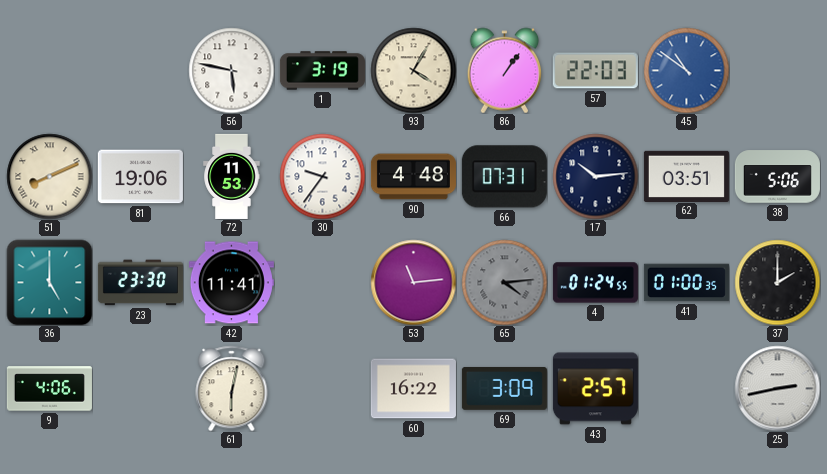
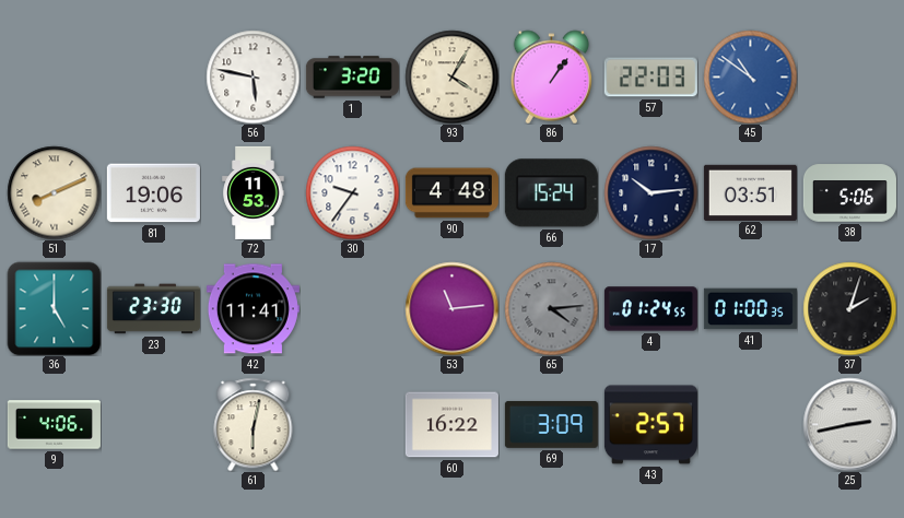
1: 3:19 -> 3:20 (352, 78)
66: 07:31 -> 15:24 (551, 193)
37: 2:00 -> 2:03 (849, 308)
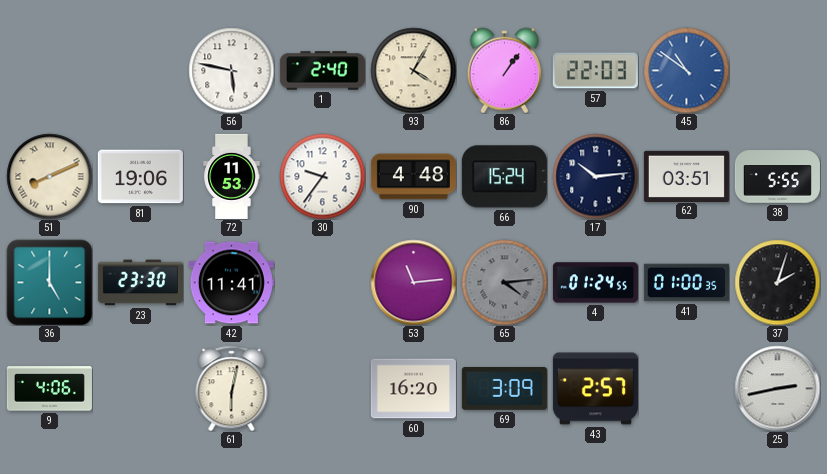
1: 3:20 -> 2:40 (322, 71)
38: 5:06 -> 5:55 (777, 177)
60: 16:22 -> 16:20 (413, 389)
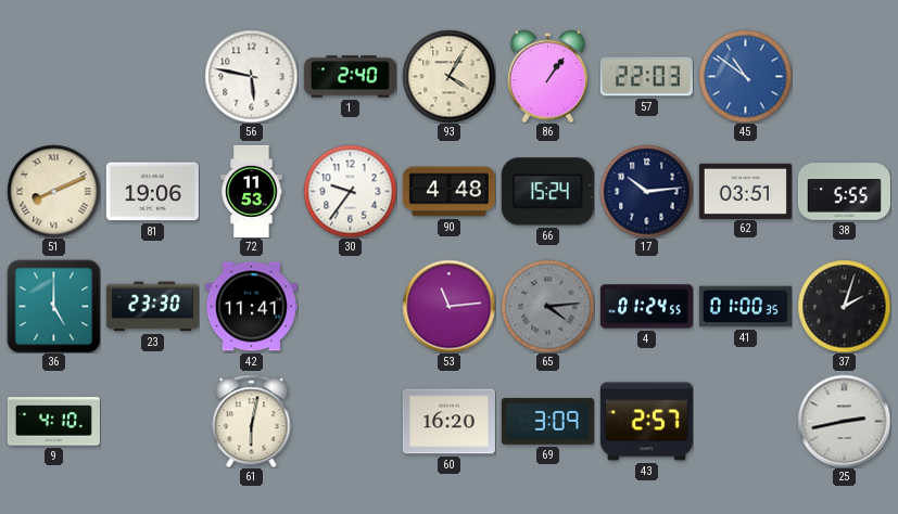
9: 4:06 -> 4:10 (53, 422)
